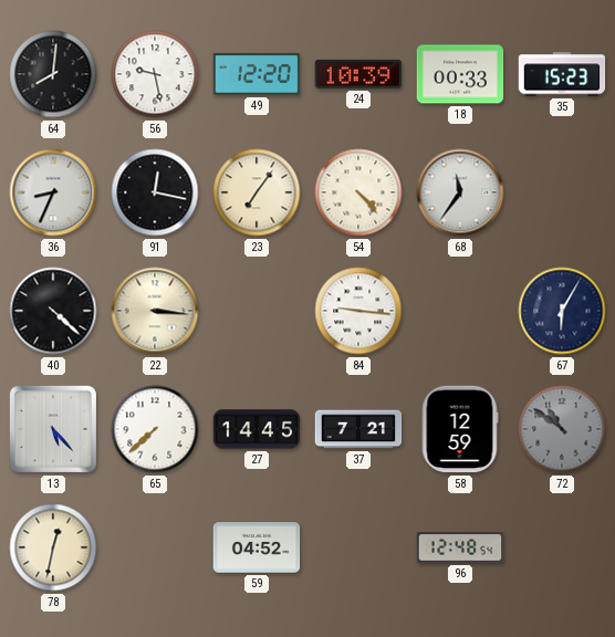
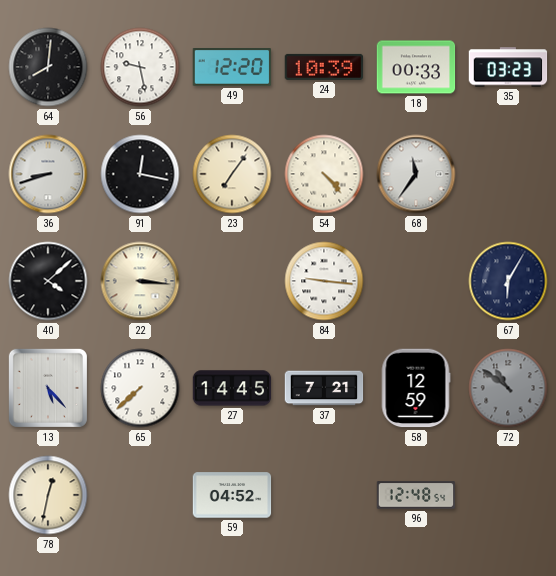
35: 15:23 -> 03:23 (508, 67)
36: 8:34 -> 8:42 (48, 174)
40: 4:22 -> 4:08 (48, 281)
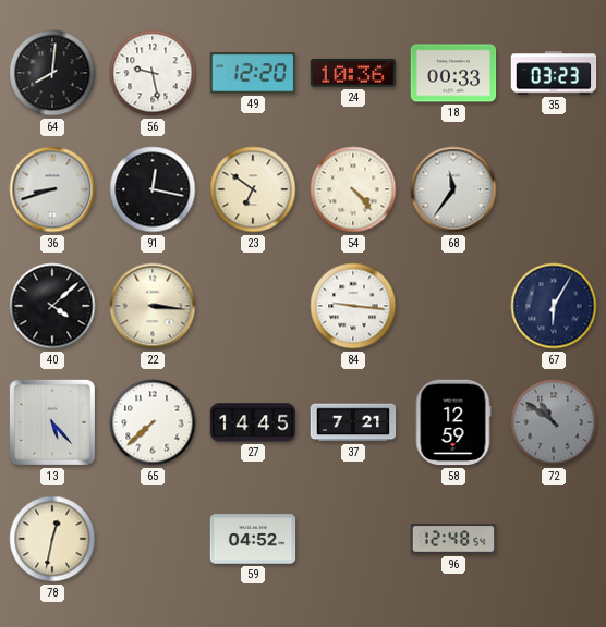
24: 10:39 -> 10:36 (353, 73)
23: 7:06 -> 6:51 (253, 189)
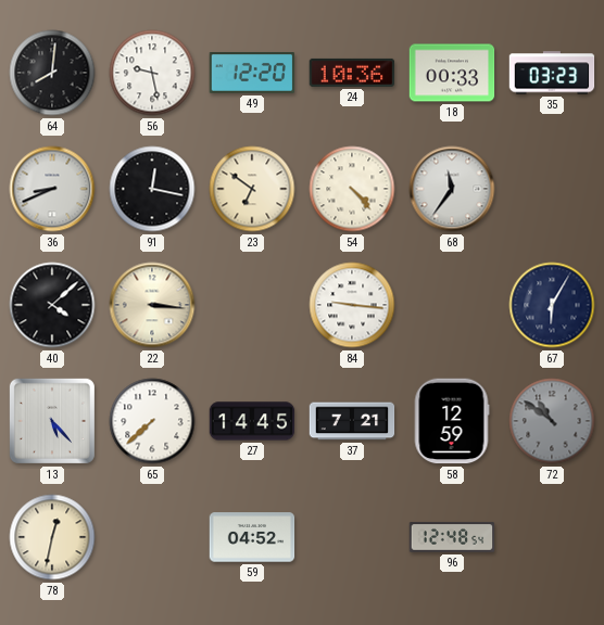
36: 8:42 -> 8:41 (52, 189)
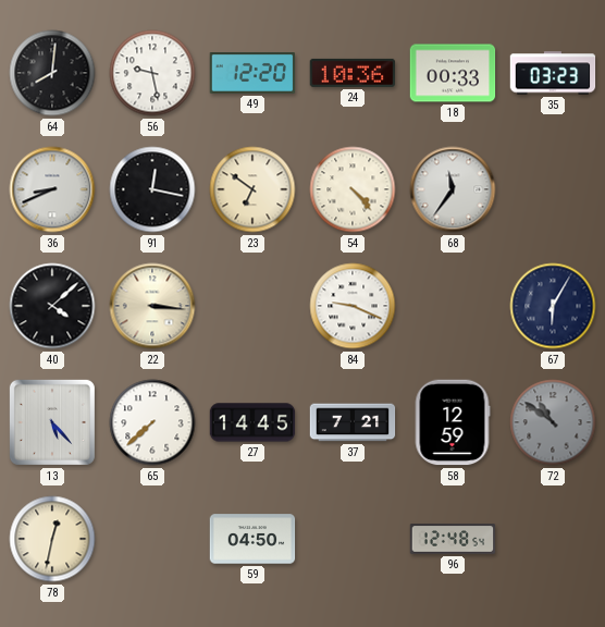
84: 9:16 -> 9:19 (353, 306)
59: 04:52 -> 04:50 (252, 539)
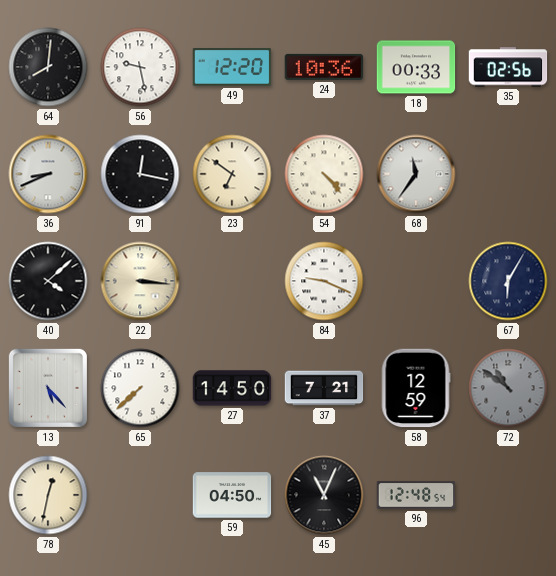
35: 03:23 -> 02:56 (508, 67)
27: 14:45 -> 14:50 (232, 388)
45: none -> 11:04 (324, 495)
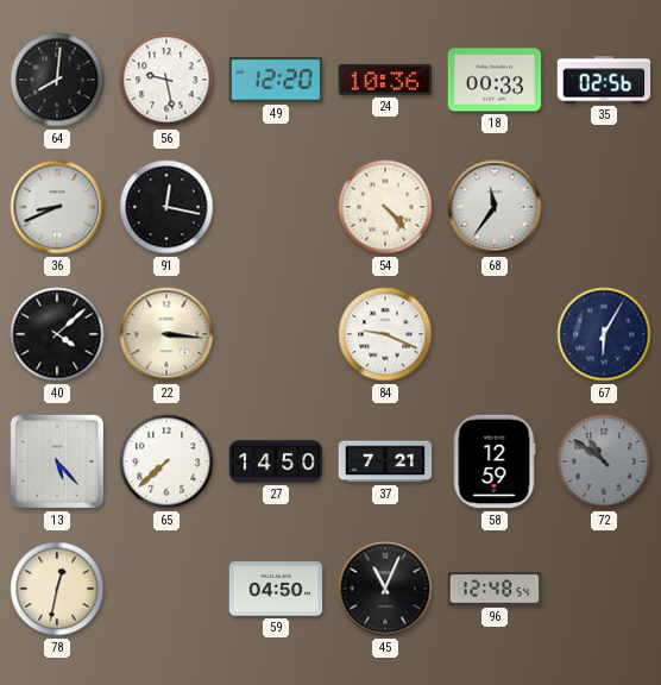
23: 6:51 -> none (232, 174)
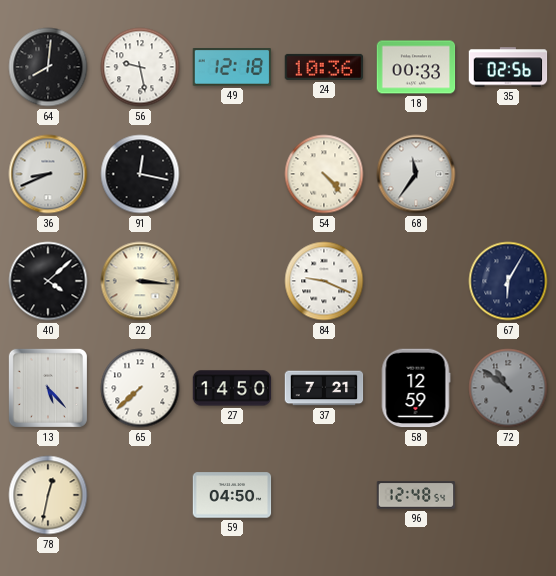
49: 12:20 -> 12:18 (232, 68)
45: 11:04 -> none (385, 589)
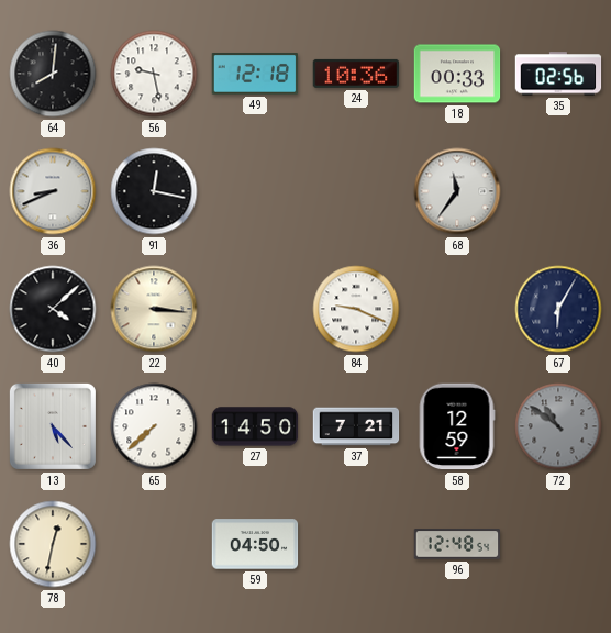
54: 4:23 -> none (324, 174)
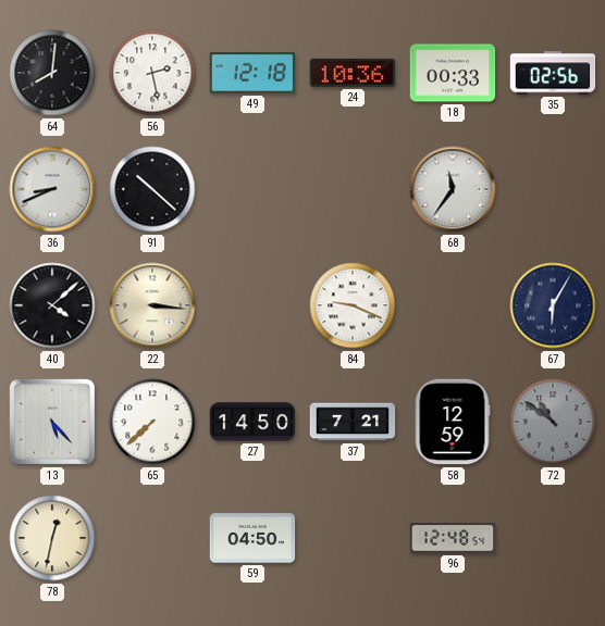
56: 9:28 -> 2:28 (152, 73)
91: 12:17 -> 10:22 (152, 189)
